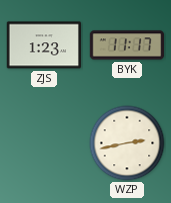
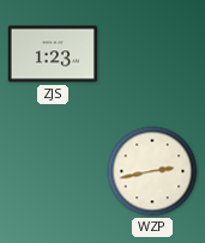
BYK: 11:17 -> none (127, 45)
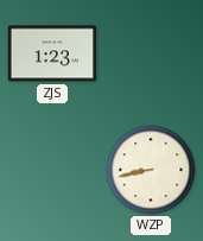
WZP: 2:43 -> 8:43 (151, 170)
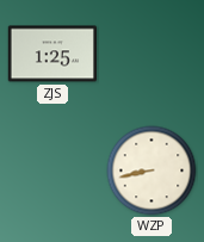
ZJS: 1:23 -> 1:25 (52, 54)
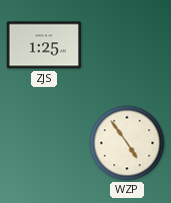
WZP: 8:43 -> 4:54 (127, 143)
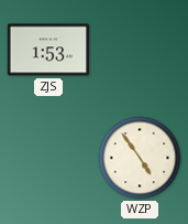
ZJS: 1:25 -> 1:53 (48, 50)
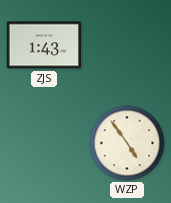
ZJS: 1:53 -> 1:43 (44, 45)
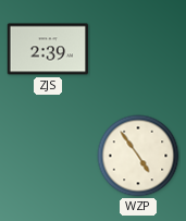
ZJS: 1:43 -> 2:39 (48, 49)
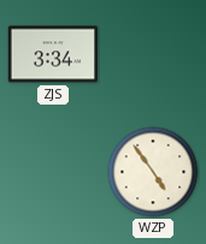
ZJS: 2:39 -> 3:34 (53, 54)
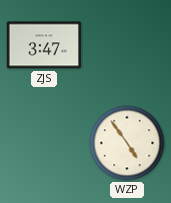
ZJS: 3:34 -> 3:47 (44, 45)
